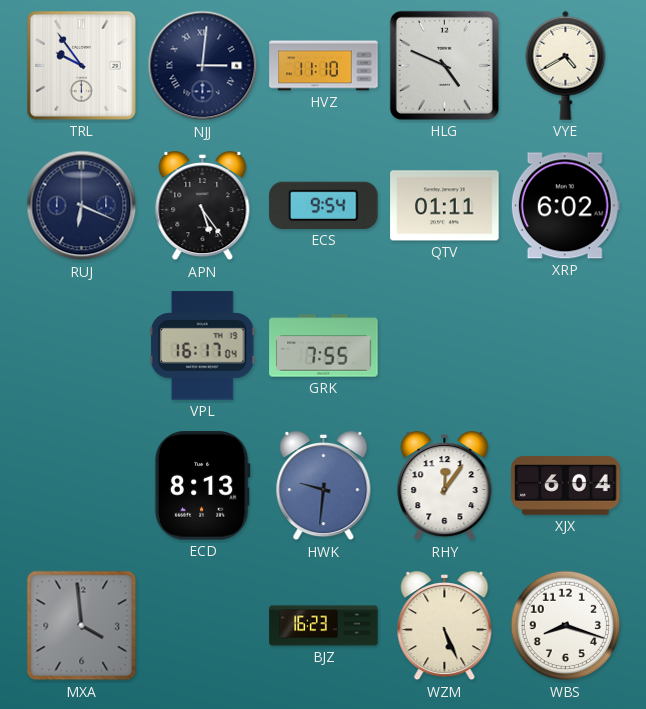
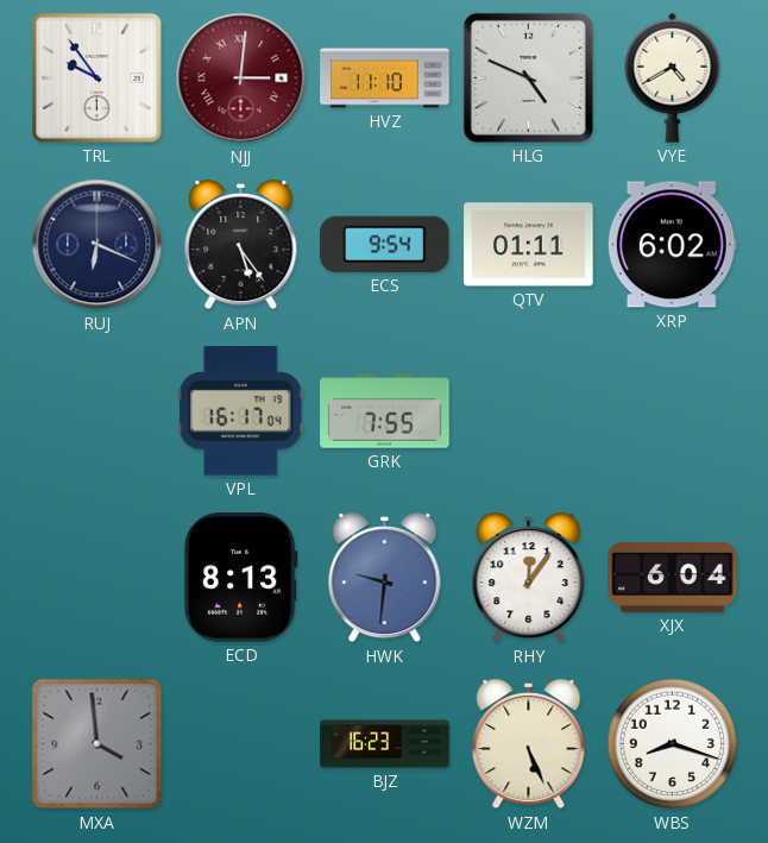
NJJ dial: navy -> burgundy (241, 78)
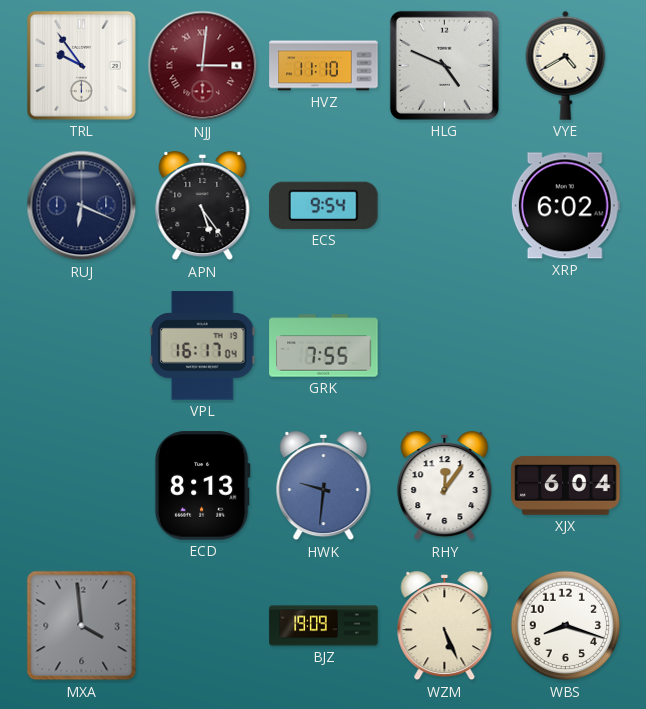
QTV: 01:11 -> none (529, 245)
BJZ: 16:23 -> 19:09 (324, 626)
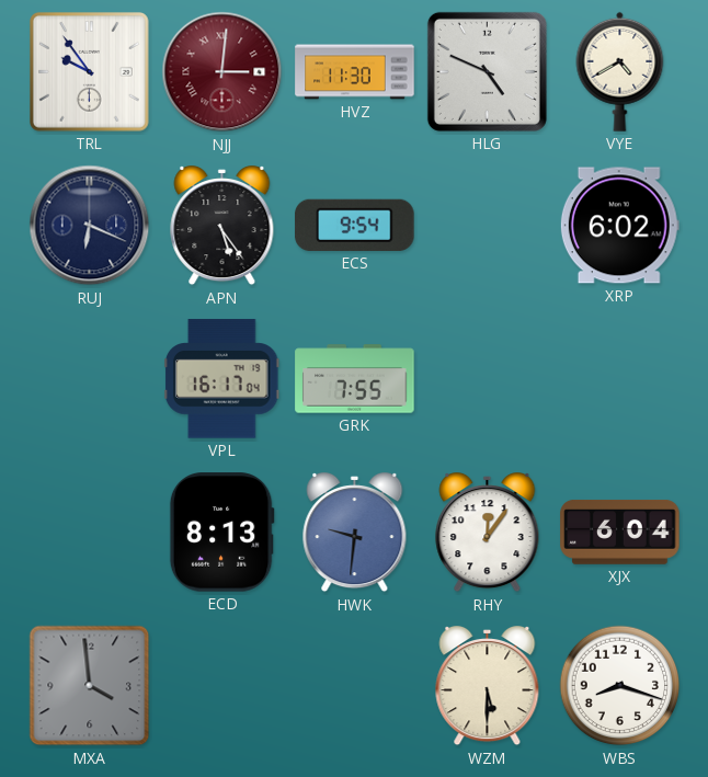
HVZ: 11:10 -> 11:30 (355, 72)
BJZ: 19:09 -> none (324, 626)
WZM: 5:26 -> 5:30 (488, 687)
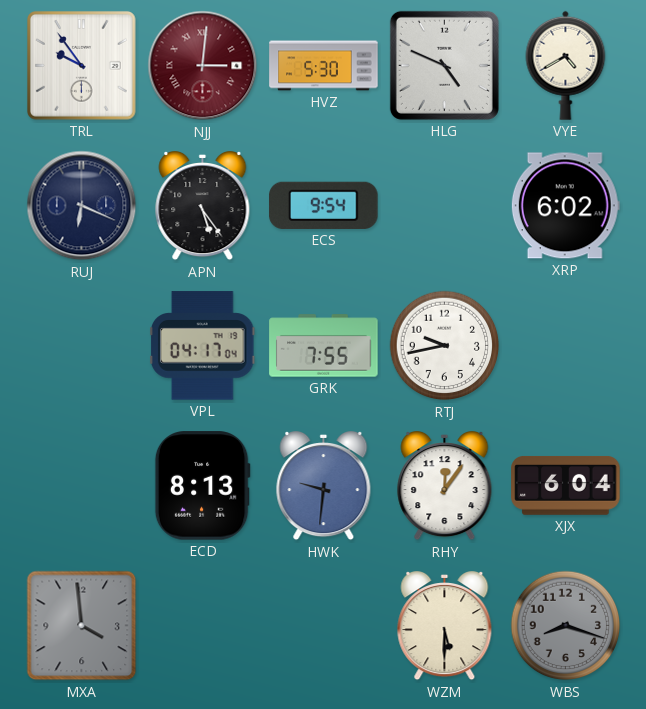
HVZ: 11:30 -> 5:30 (324, 66)
VPL: 16:17 -> 04:17 (203, 346)
RTJ: none -> 9:43 (445, 346)
WBS dial: white -> grey (566, 626)
